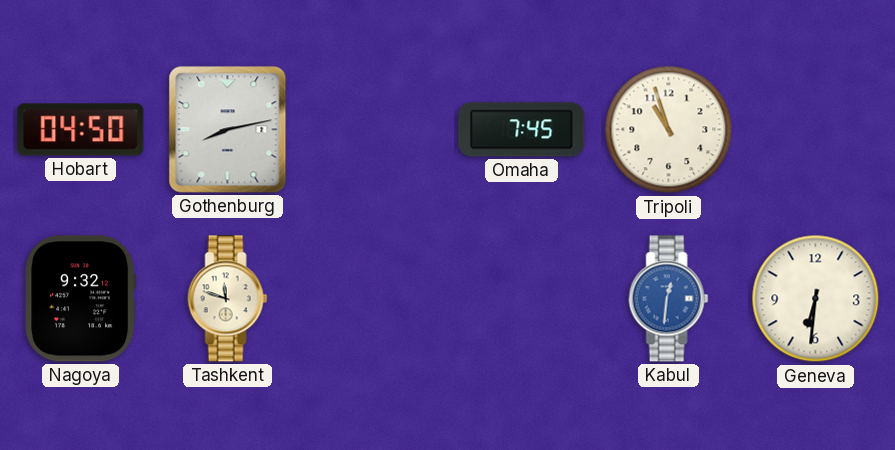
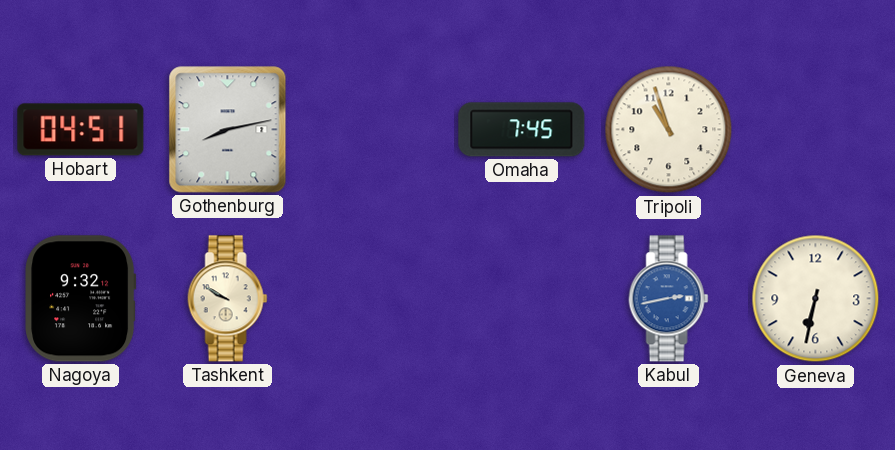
Hobart: 04:50 -> 04:51 (81, 130)
Tashkent: 11:48 -> 9:50 (228, 299)
Kabul: 12:31 -> 2:43 (669, 299)
Geneva: 6:31 -> 6:32 (816, 299)
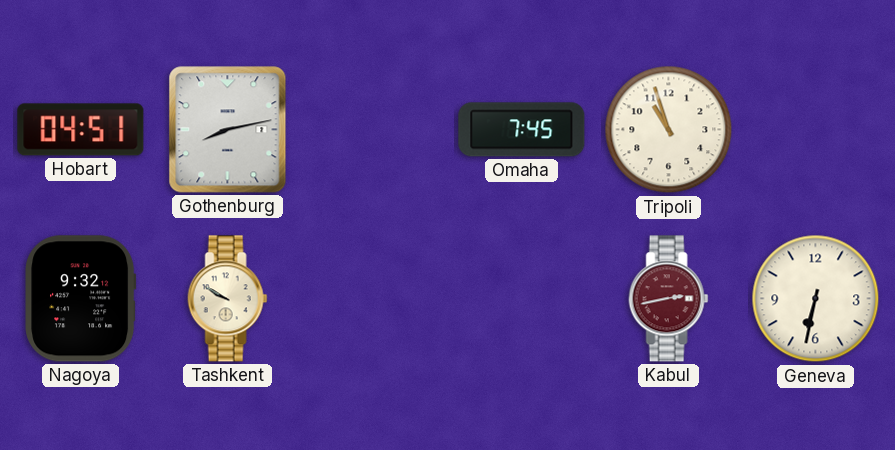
Kabul dial: blue -> burgundy (669, 299)
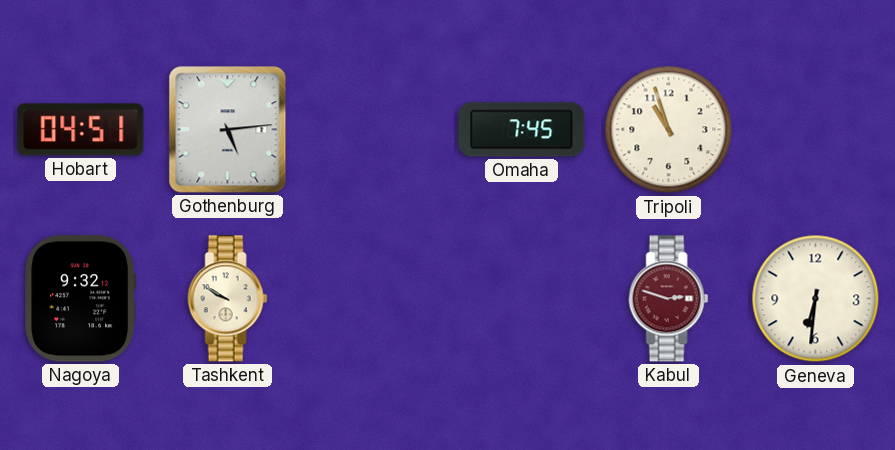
Gothenburg: 8:13 -> 5:14 (228, 130)
Kabul: 2:43 -> 2:48 (669, 299)
Geneva: 6:32 -> 6:31 (816, 299)
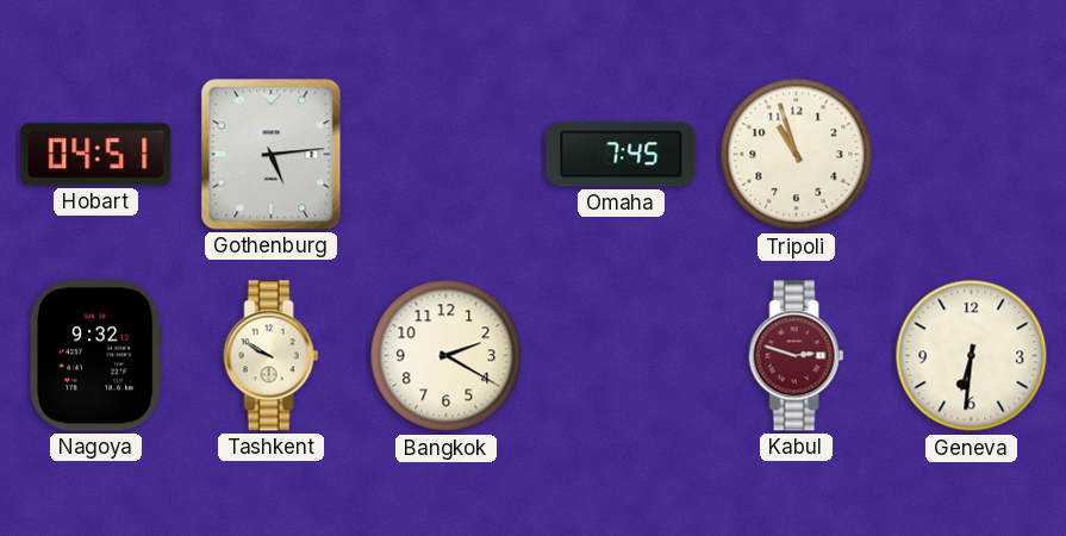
Bangkok: none -> 2:20 (447, 356)
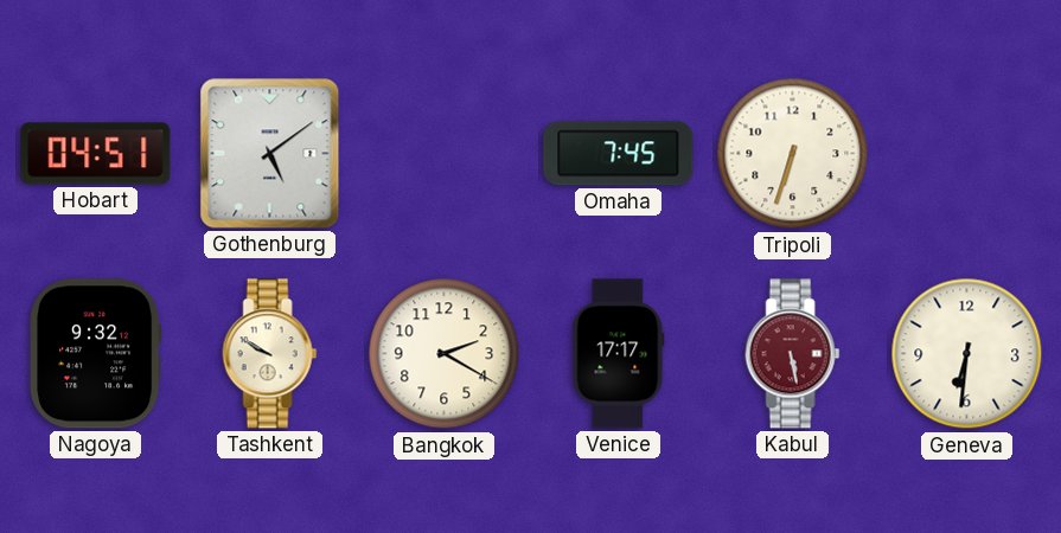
Gothenburg: 5:14 -> 5:09 (270, 154)
Tripoli: 10:57 -> 6:33 (793, 154)
Venice: none -> 17:17 (619, 354)
Kabul: 2:48 -> 5:28 (793, 354)
